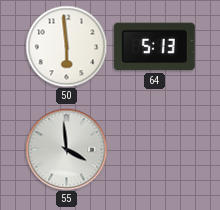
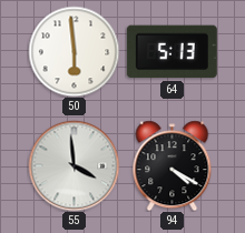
94: none -> 4:20 (173, 165)
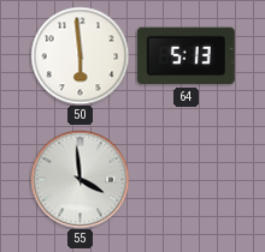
94: 4:20 -> none (173, 165)
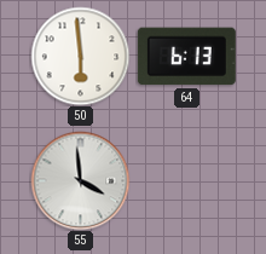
64: 5:13 -> 6:13 (186, 57)
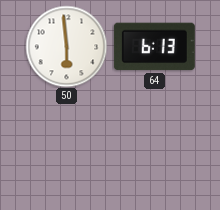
55: 3:59 -> none (80, 180)
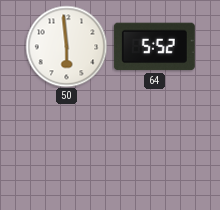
64: 6:13 -> 5:52 (154, 47)
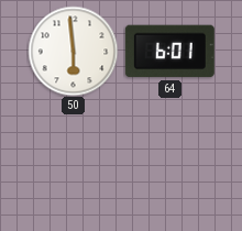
64: 5:52 -> 6:01 (169, 52)
